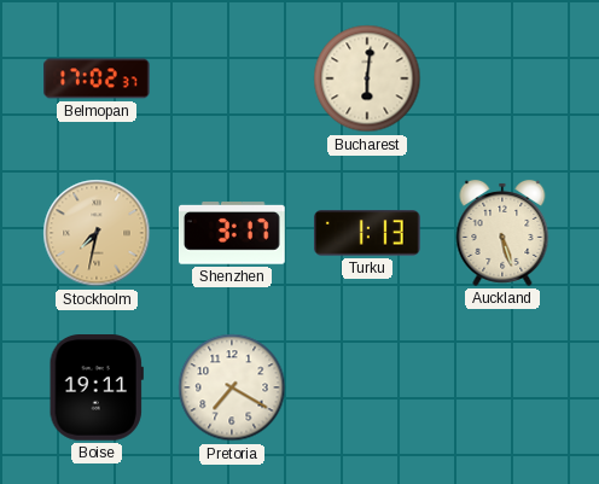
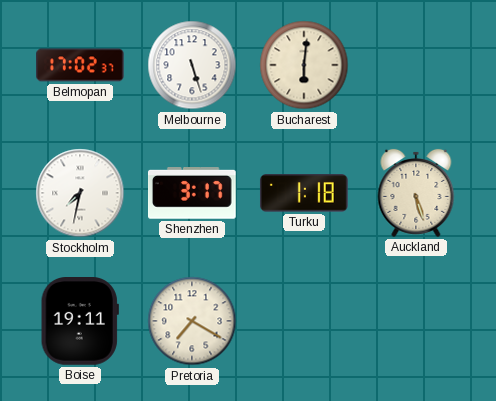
Melbourne: none -> 5:27 (192, 65)
Stockholm dial: champagne -> white (80, 193)
Turku: 1:13 -> 1:18 (304, 193)
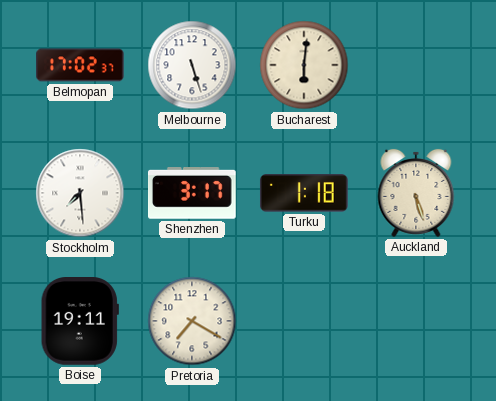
Stockholm: 7:32 -> 7:29 (80, 193)
